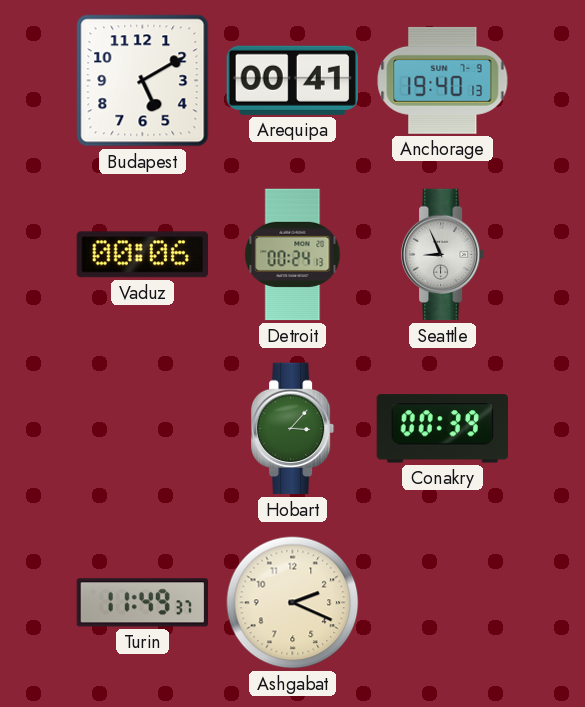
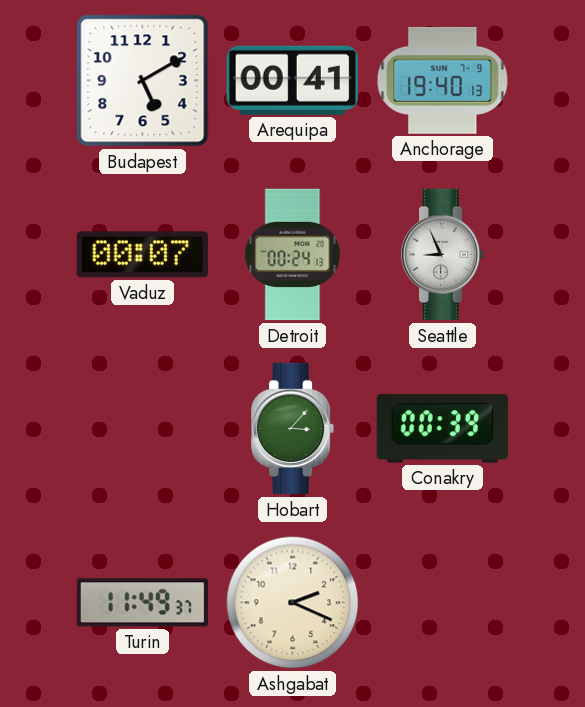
Vaduz: 00:06 -> 00:07 (142, 255)
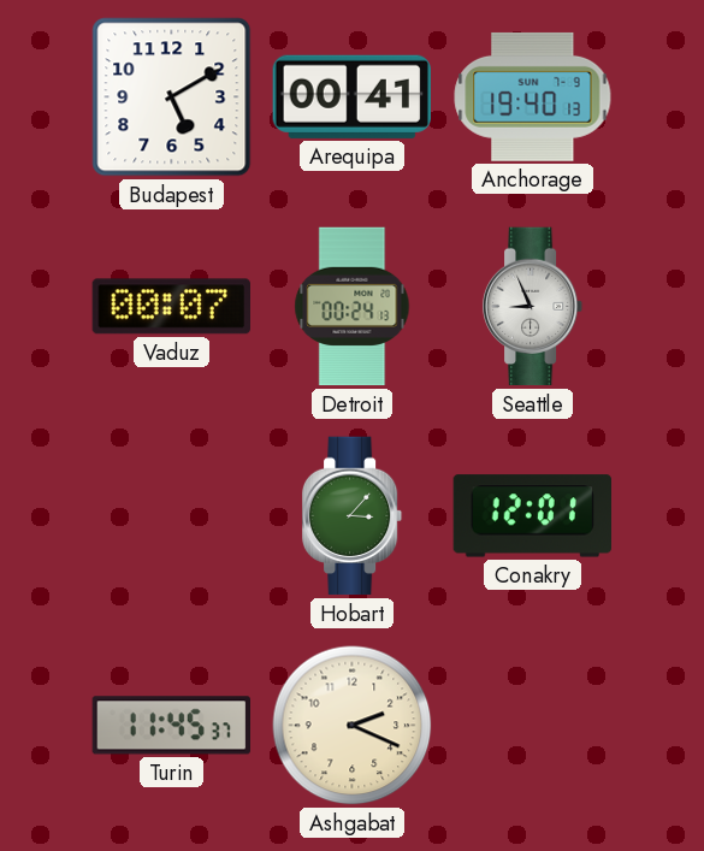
Conakry: 00:39 -> 12:01 (532, 516)
Turin: 11:49 -> 11:45 (171, 726)
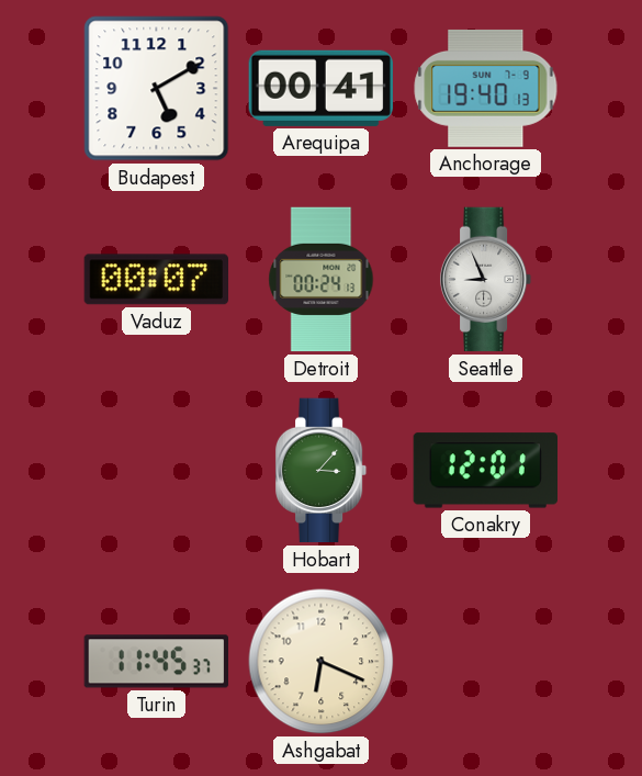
Ashgabat: 2:19 -> 6:19 (322, 662)
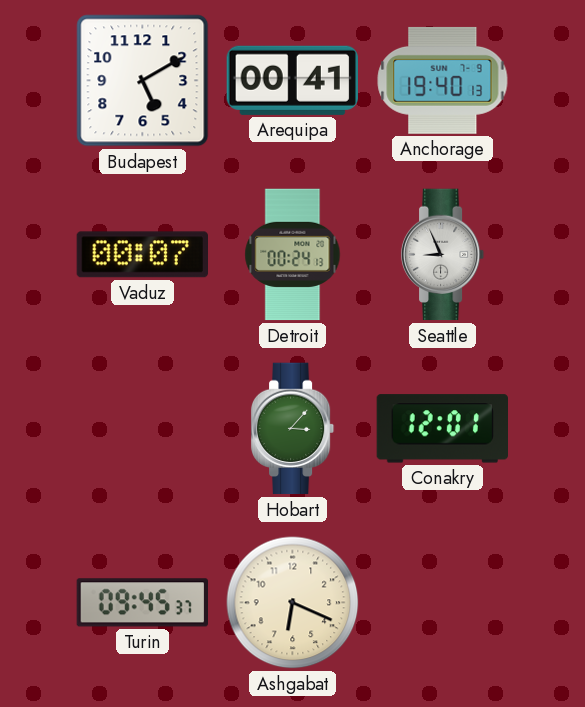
Turin: 11:45 -> 09:45 (142, 603)
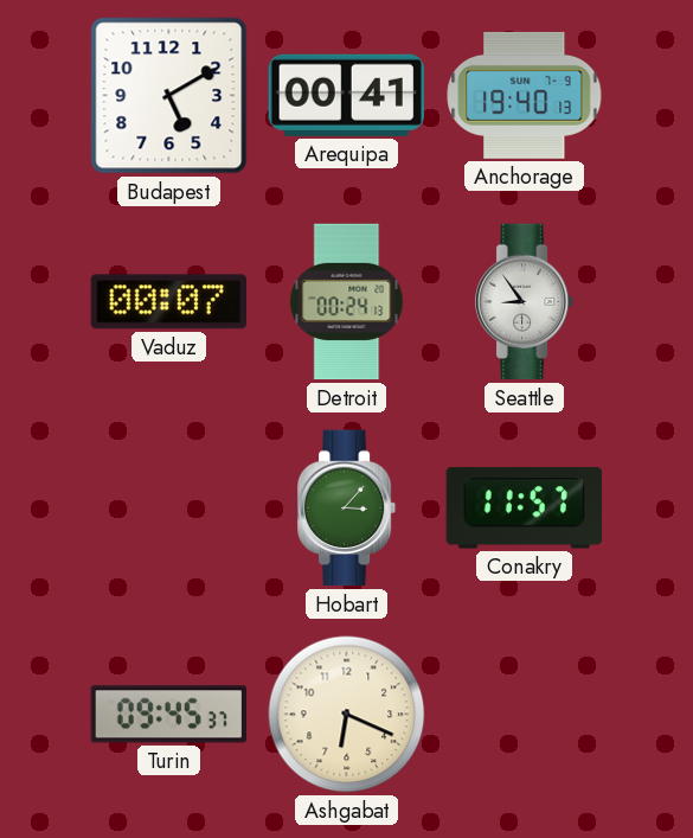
Seattle: 8:56 -> 8:54 (525, 302)
Conakry: 12:01 -> 11:57 (524, 508)
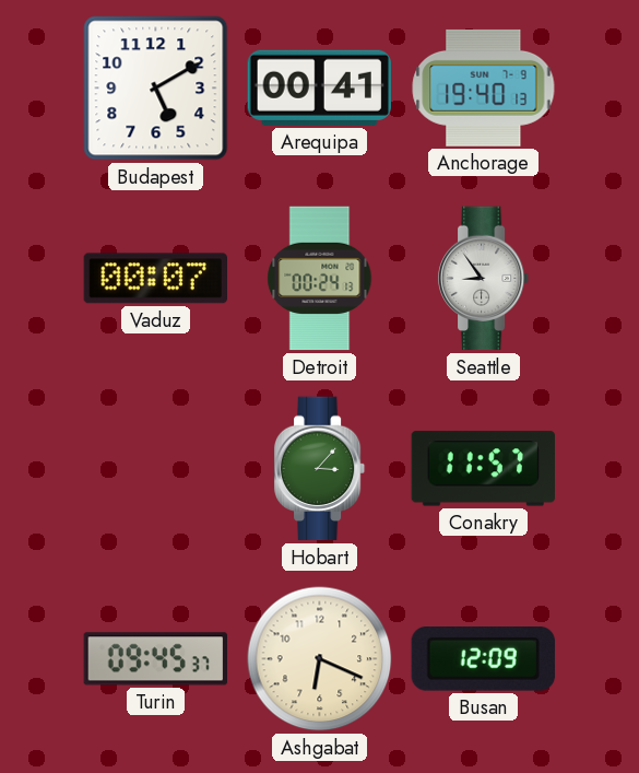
Busan: none -> 12:09 (483, 659)
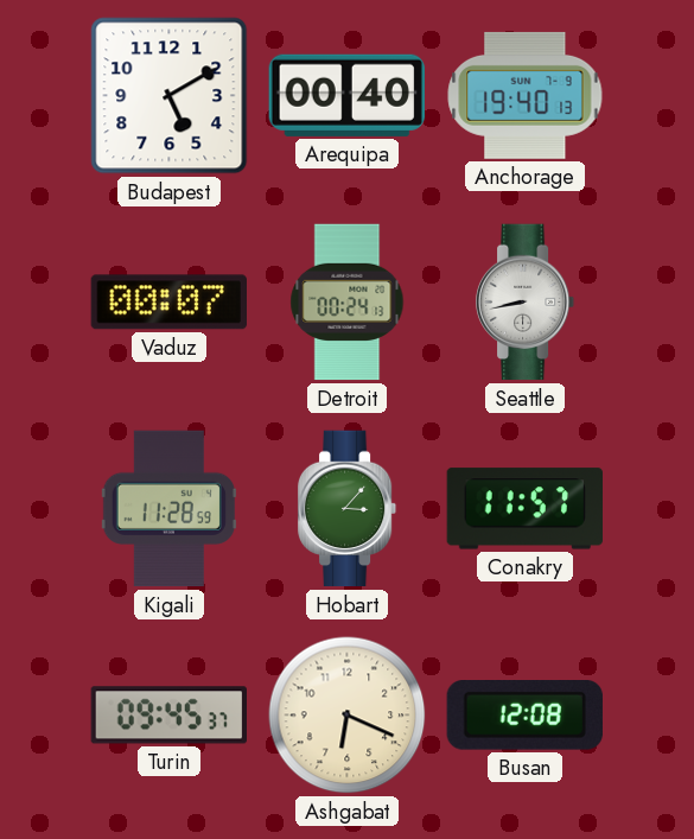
Arequipa: 00:41 -> 00:40 (346, 95)
Seattle: 8:54 -> 8:43 (526, 303)
Kigali: none -> 11:28 (168, 509)
Busan: 12:09 -> 12:08 (524, 716)
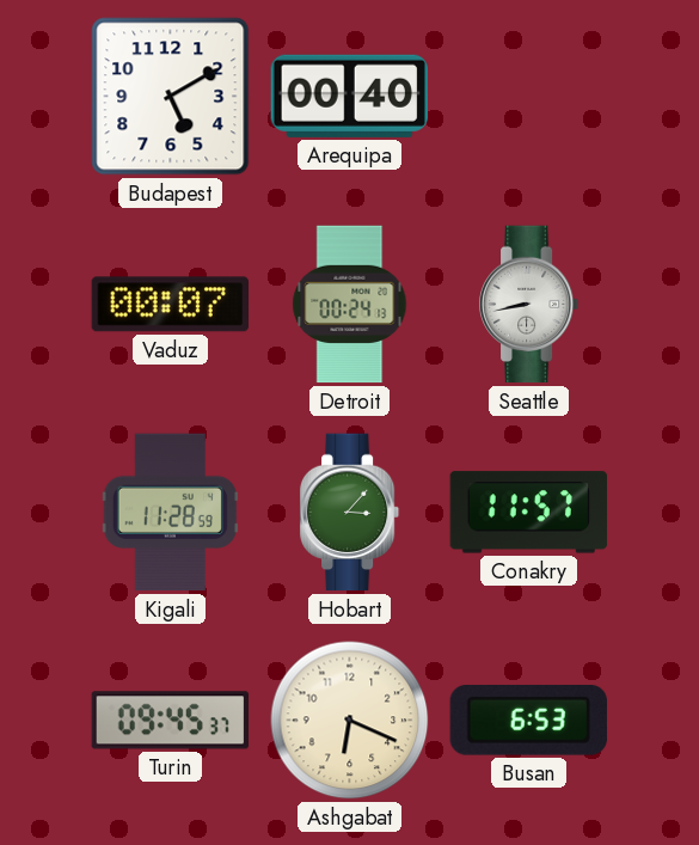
Anchorage: 19:40 -> none (526, 95)
Busan: 12:08 -> 6:53 (528, 721)
